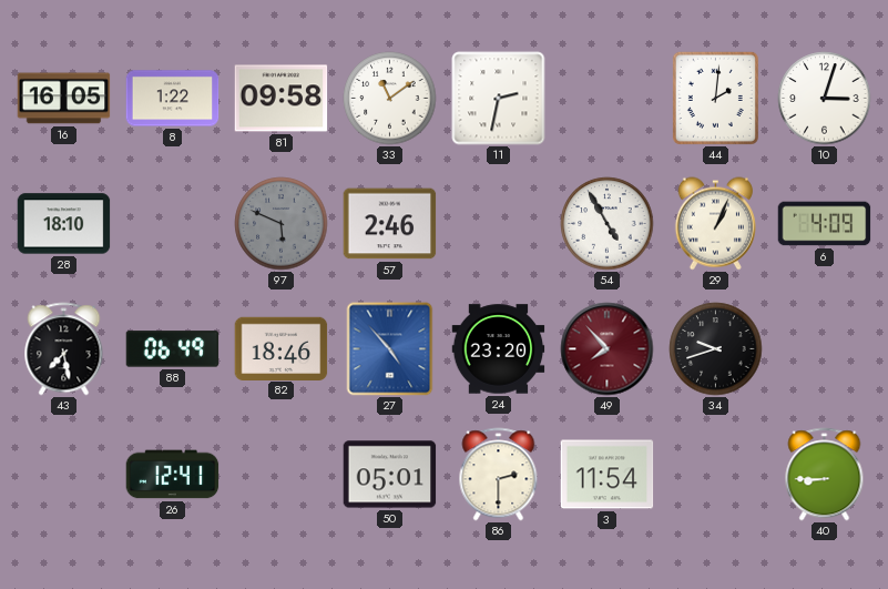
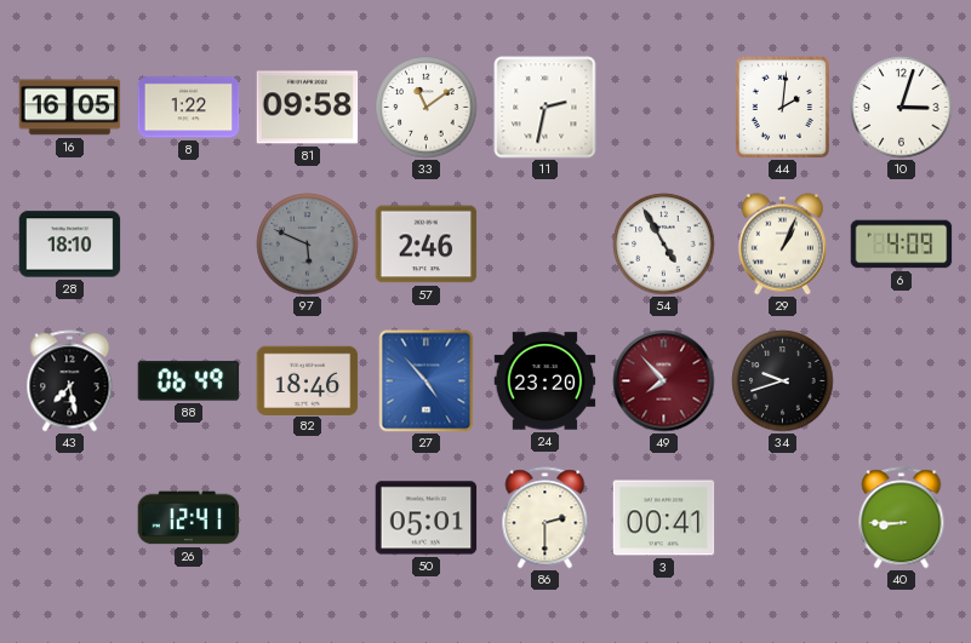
3: 11:54 -> 00:41 (664, 518)
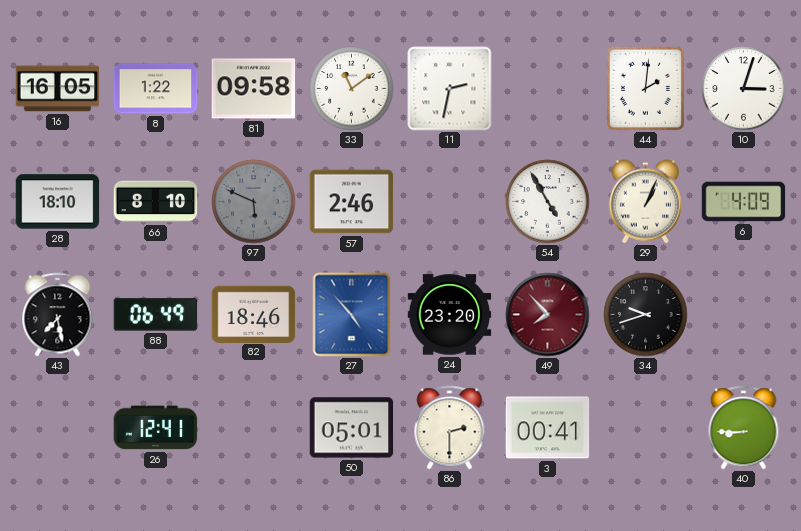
66: none -> 8:10 (156, 202)
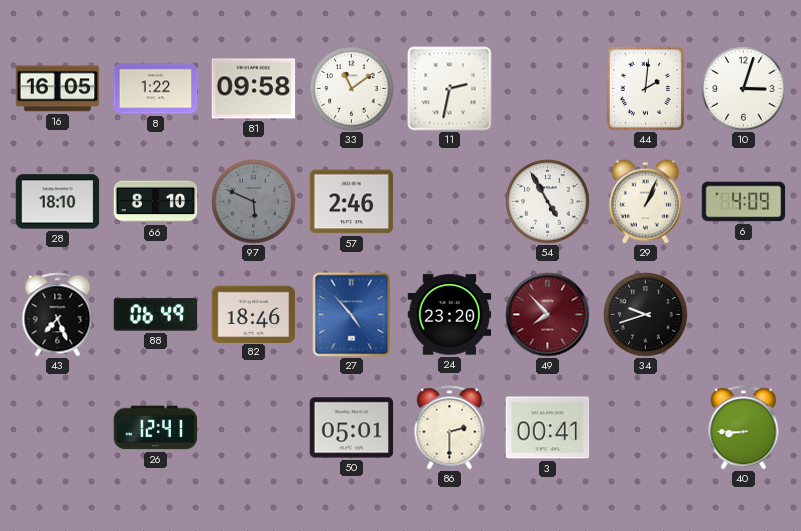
43: 7:28 -> 7:26 (58, 315)
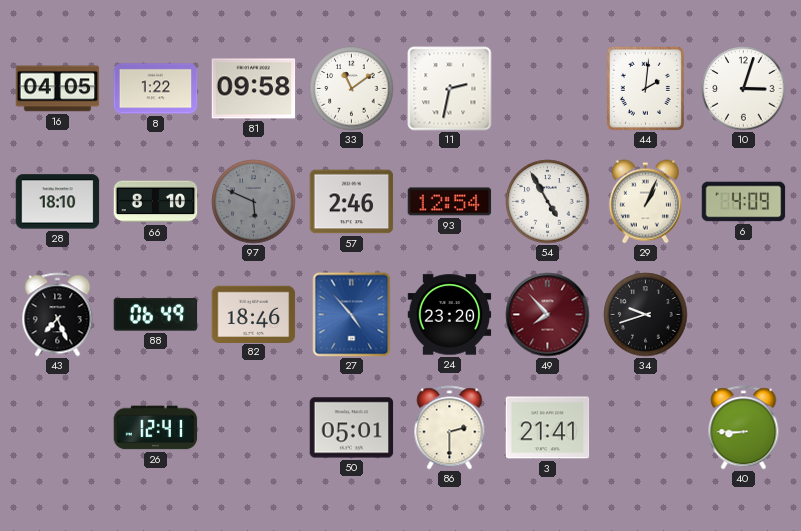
16: 16:05 -> 04:05 (58, 89)
93: none -> 12:54 (450, 202)
3: 00:41 -> 21:41 (548, 428)
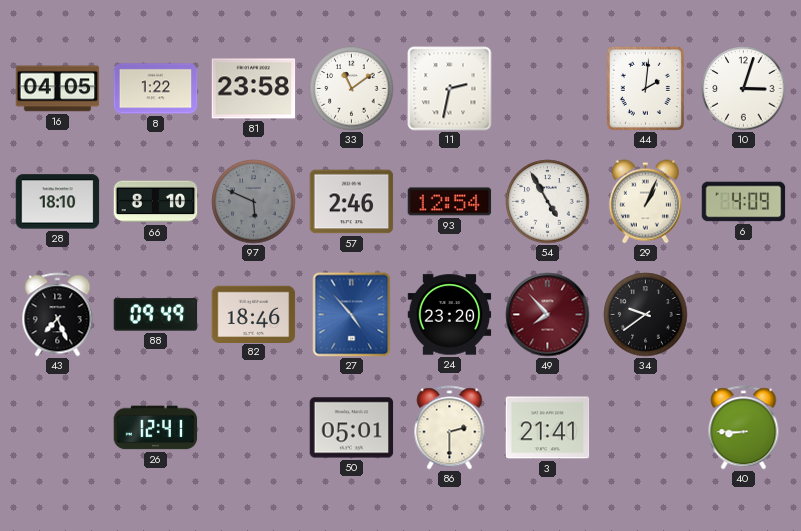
81: 09:58 -> 23:58 (254, 89)
88: 06:49 -> 09:49 (156, 315)
34: 9:42 -> 9:39 (646, 315)
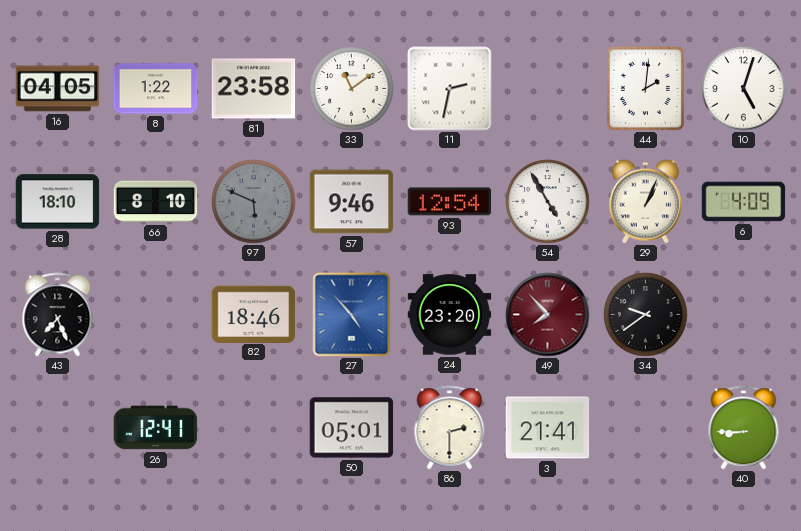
10: 3:03 -> 5:03 (744, 89)
57: 2:46 -> 9:46 (352, 202)
88: 09:49 -> none (156, 315)
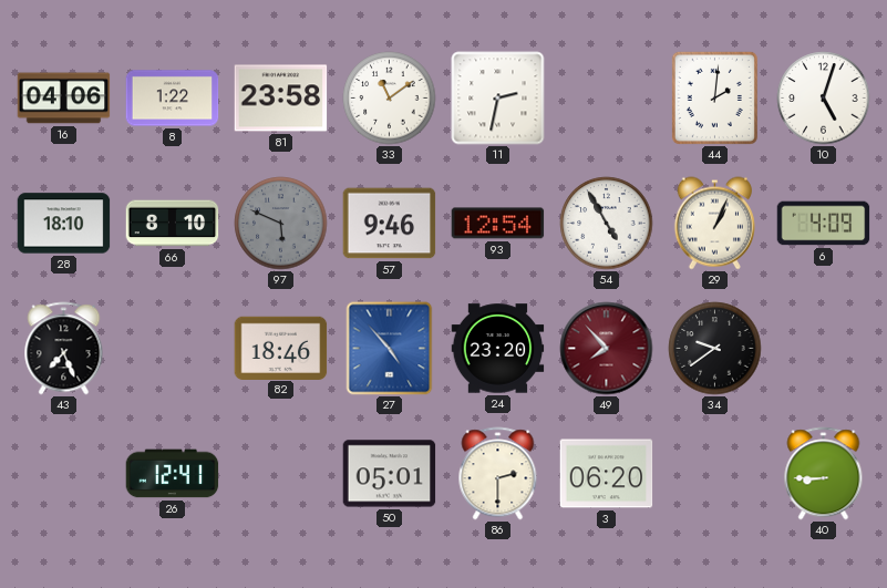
16: 04:05 -> 04:06 (64, 99)
3: 21:41 -> 06:20 (607, 474)
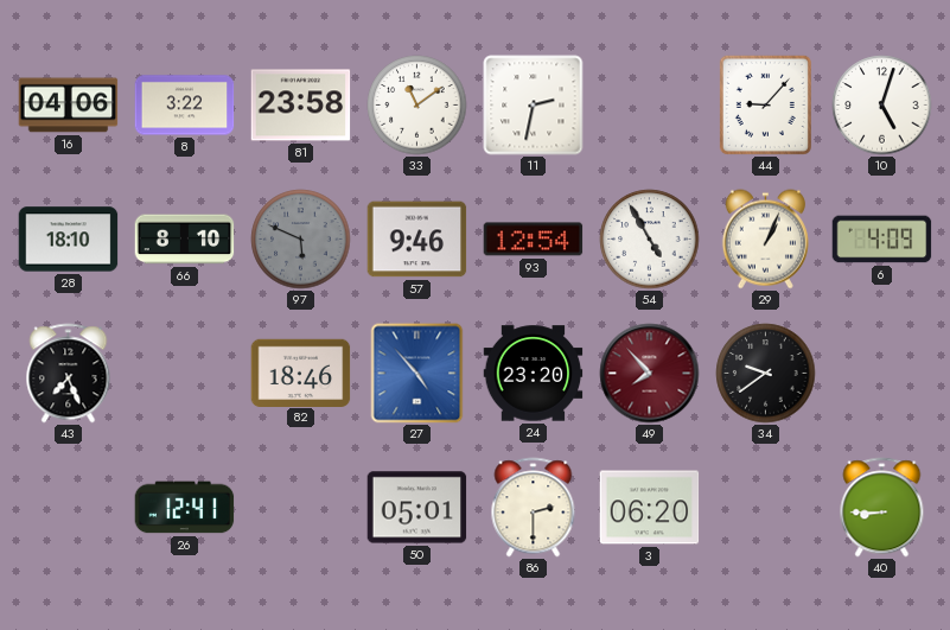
8: 1:22 -> 3:22 (185, 106)
44: 2:01 -> 9:07 (765, 104)
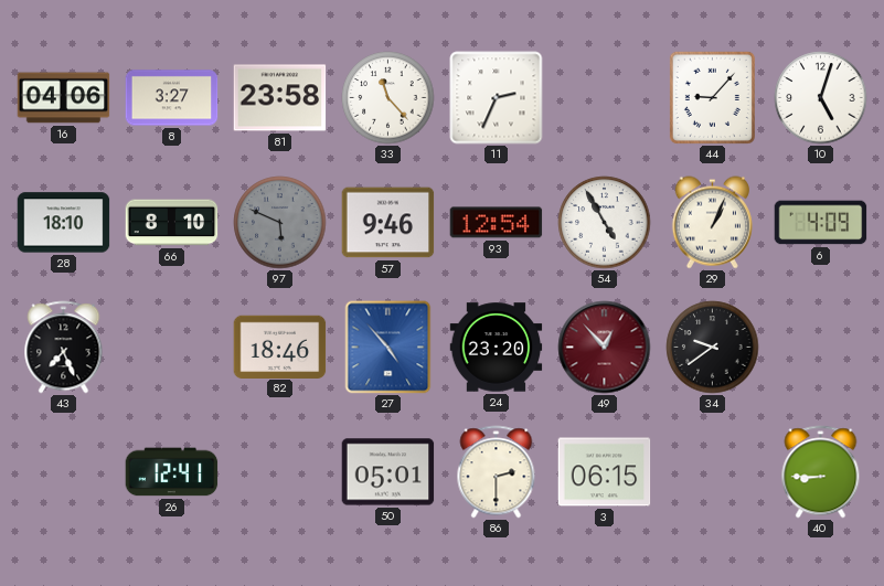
8: 3:22 -> 3:27 (172, 98)
33: 11:09 -> 11:23 (388, 98)
11: 2:32 -> 2:34 (497, 98)
49: 7:53 -> 12:53 (605, 348)
3: 06:20 -> 06:15 (605, 472)
